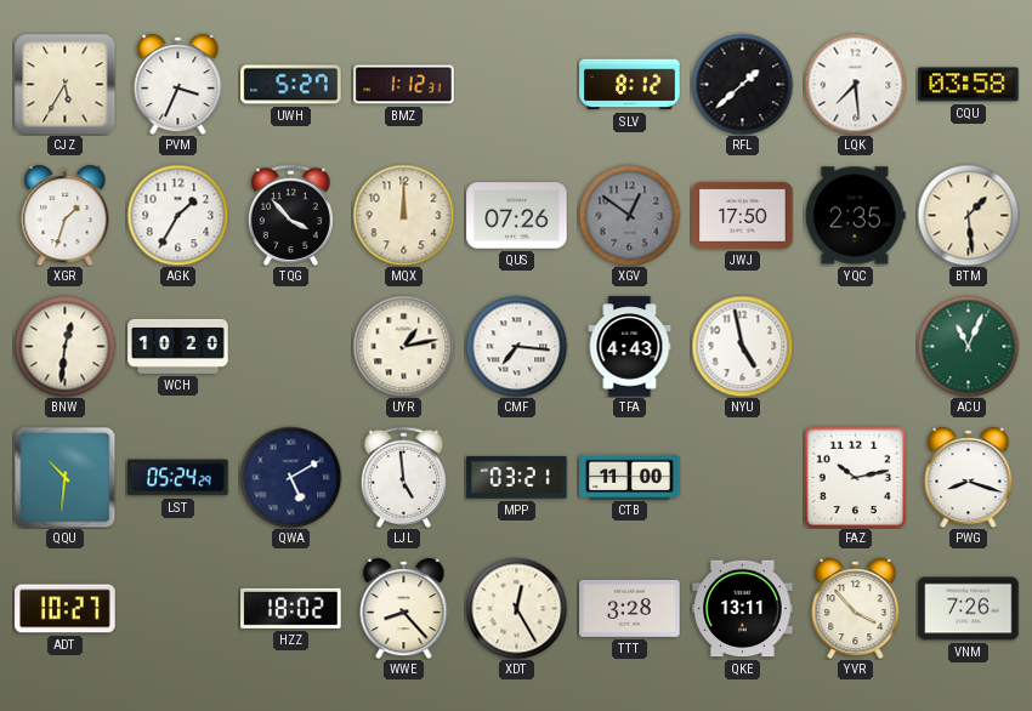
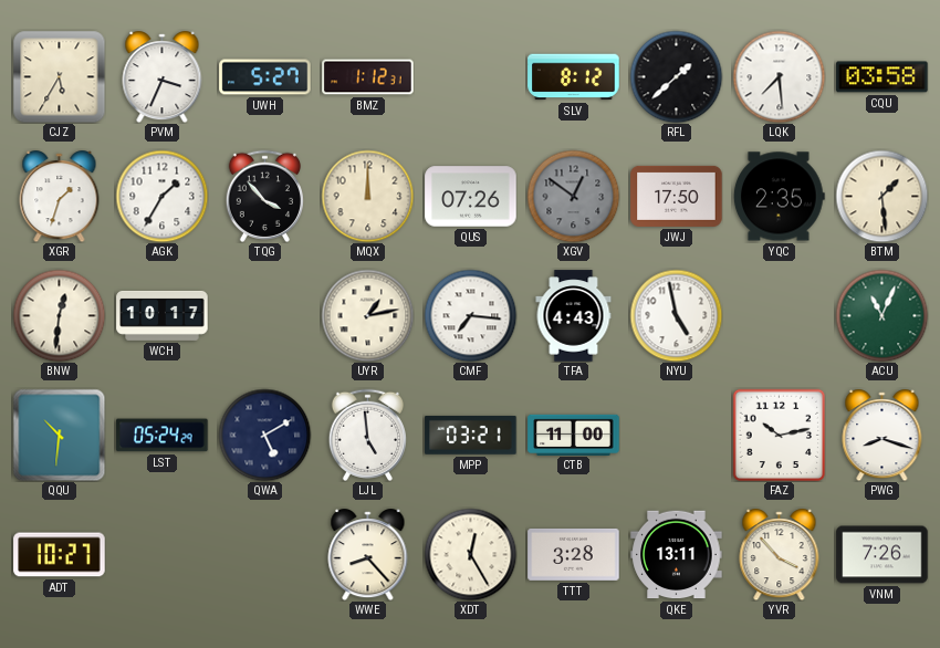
WCH: 10:20 -> 10:17 (163, 315)
HZZ: 18:02 -> none (291, 608)
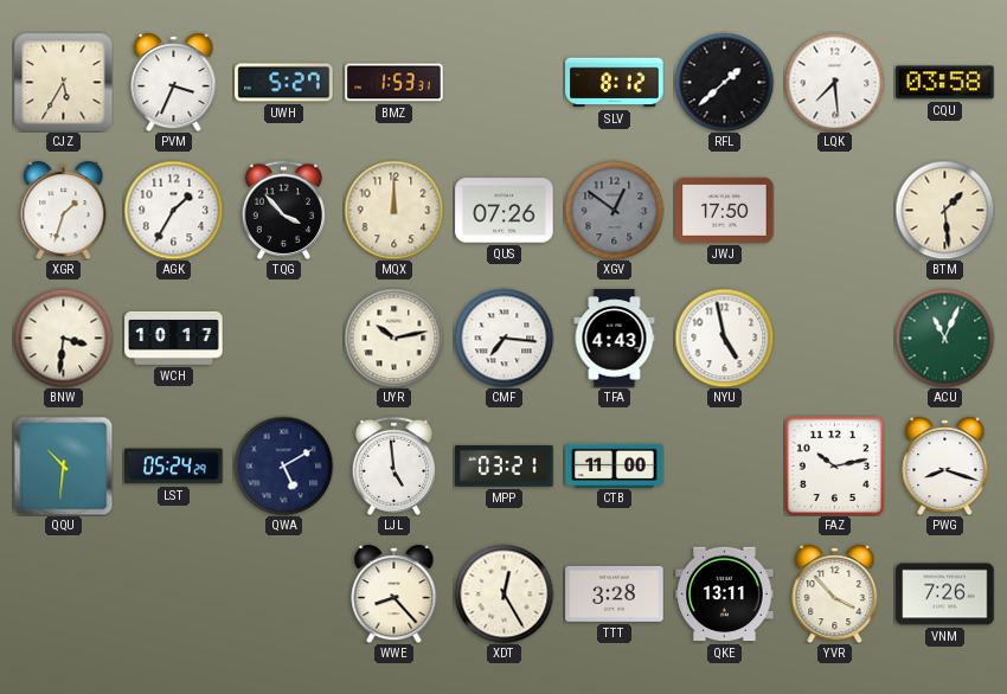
BMZ: 1:12 -> 1:53 (395, 83)
YQC: 2:35 -> none (780, 197)
BNW: 12:31 -> 3:31 (63, 338)
UYR: 1:13 -> 10:13 (393, 338)
ADT: 10:27 -> none (60, 555)
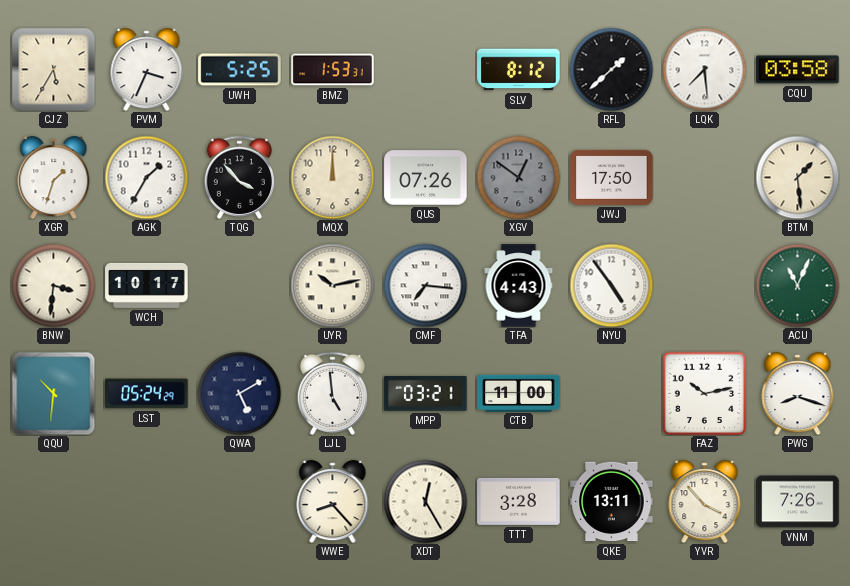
UWH: 5:27 -> 5:25 (240, 70)
NYU: 4:58 -> 4:54 (611, 285)
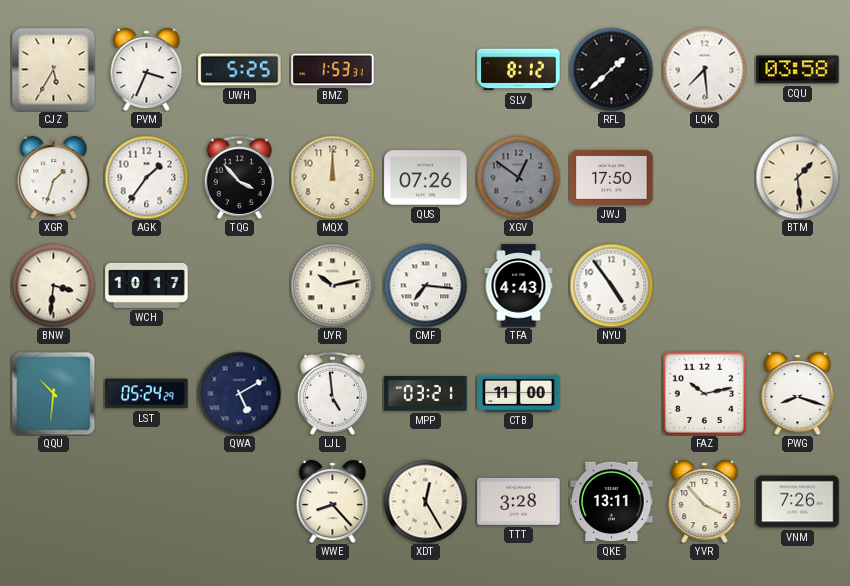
AGK: 1:35 -> 1:36 (146, 177)
ACU: 11:04 -> none (797, 285)
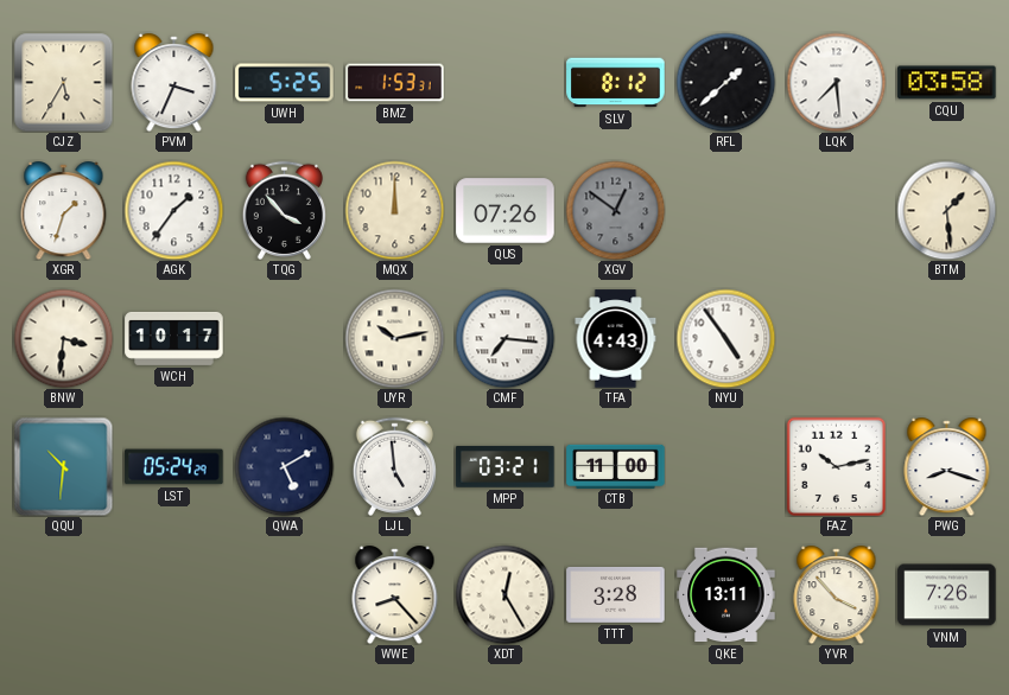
JWJ: 17:50 -> none (612, 177)
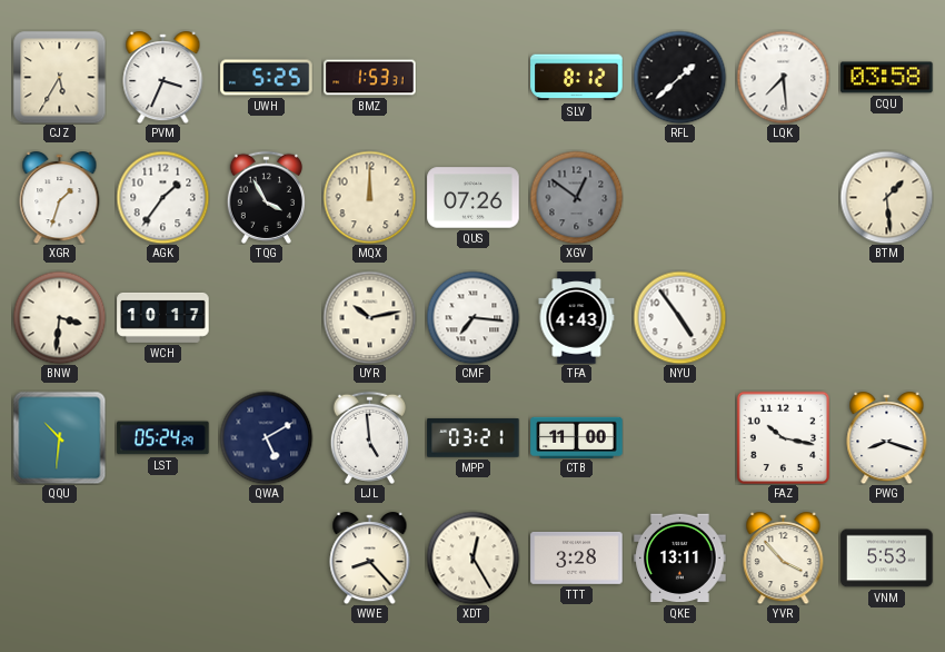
TQG: 3:53 -> 3:55 (266, 197)
FAZ: 10:13 -> 10:17 (783, 437)
VNM: 7:26 -> 5:53 (887, 559)
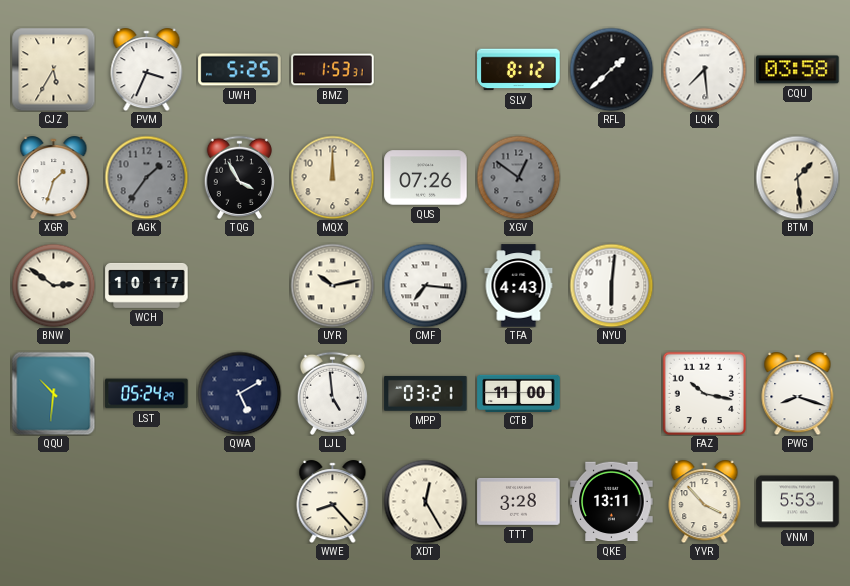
AGK dial: white -> grey (146, 177)
BNW: 3:31 -> 2:51 (53, 285)
NYU: 4:54 -> 6:01 (611, 285)
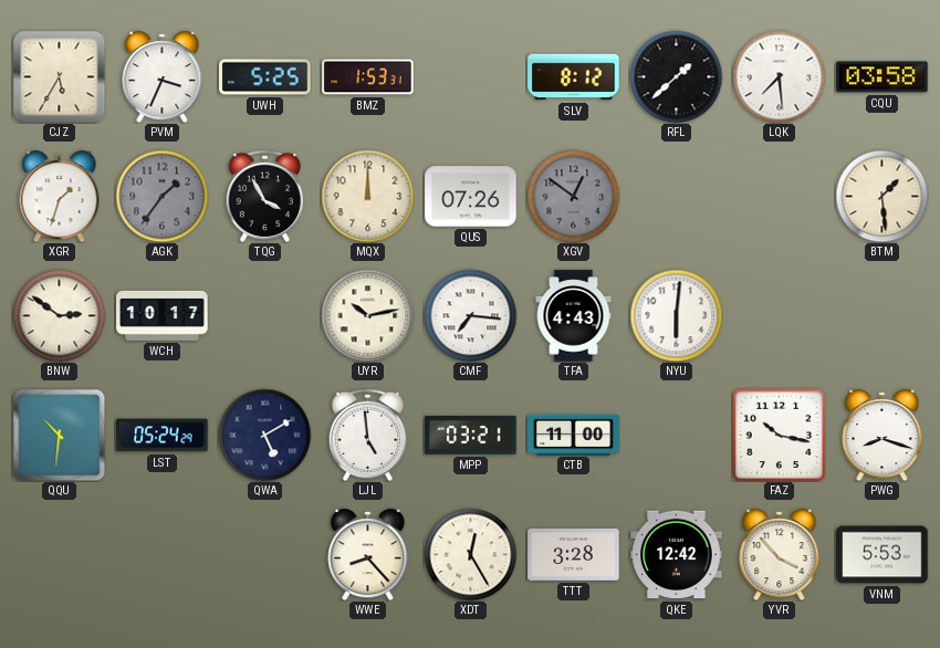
QKE: 13:11 -> 12:42 (677, 555)
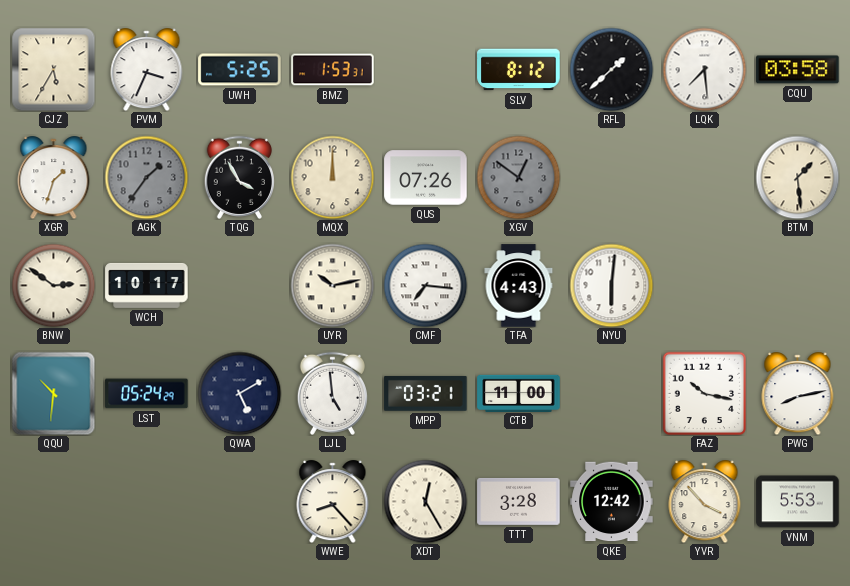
PWG: 8:18 -> 8:13 (798, 394)
